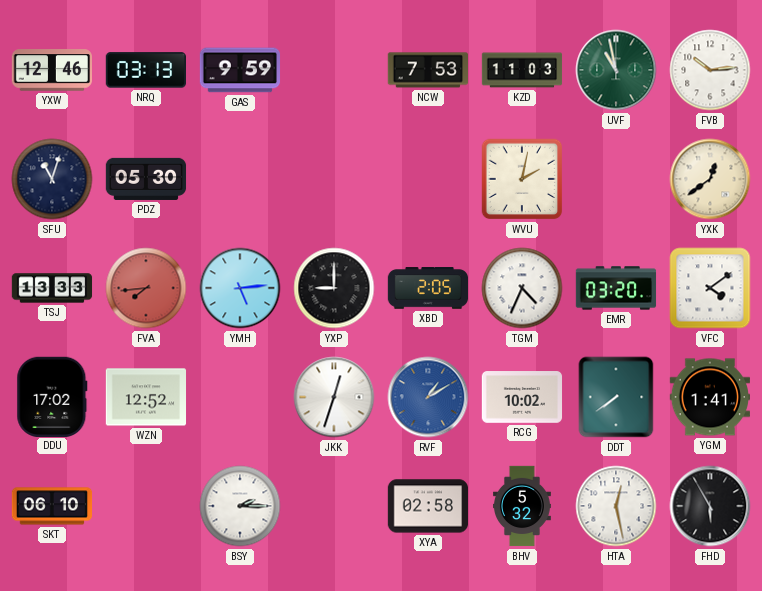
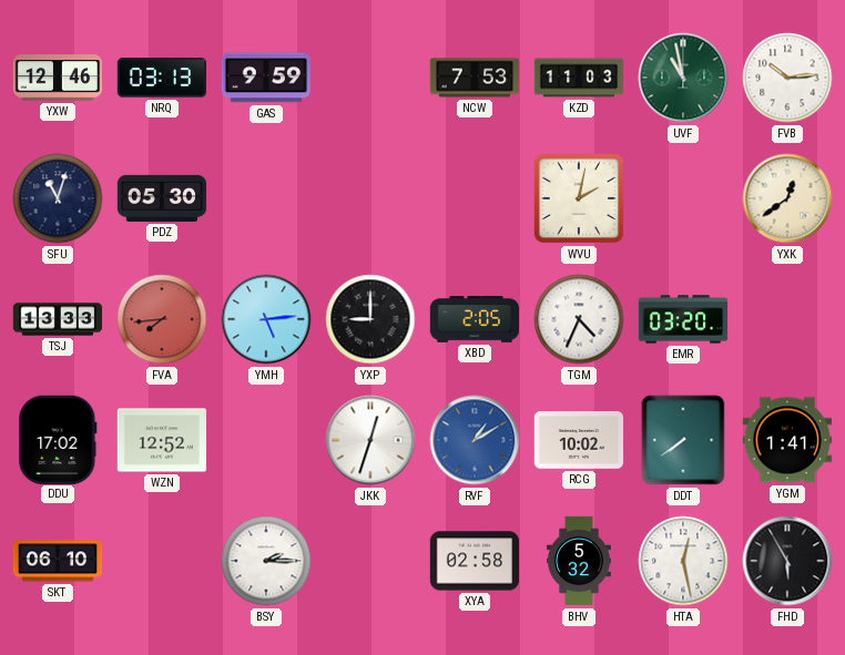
VFC: 4:09 -> none (710, 288)
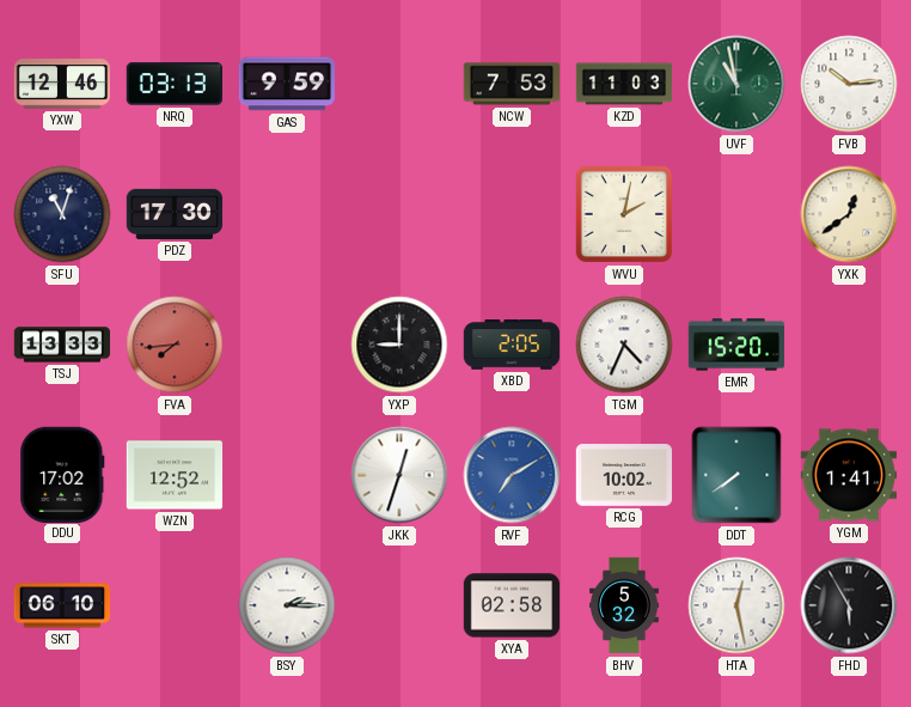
PDZ: 05:30 -> 17:30 (175, 214)
YMH: 5:14 -> none (266, 319)
EMR: 03:20 -> 15:20 (736, 345)
RVF: 1:10 -> 7:10 (512, 475)
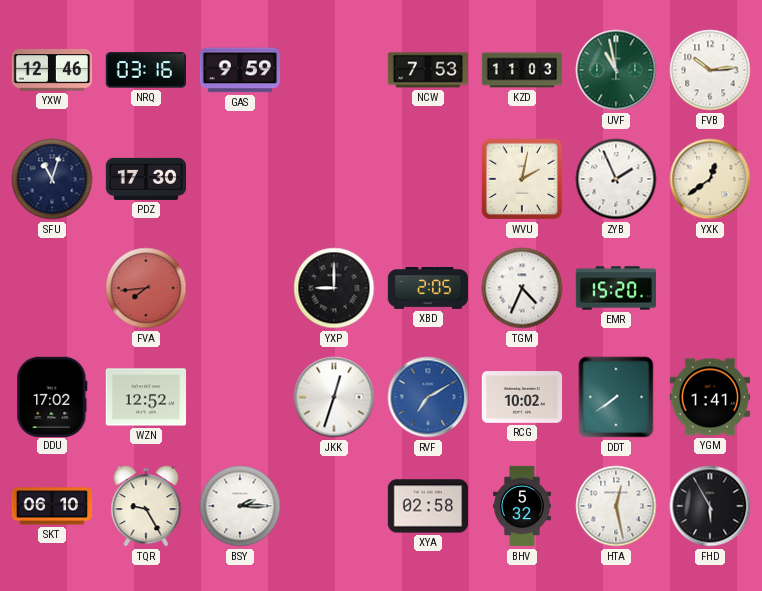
NRQ: 03:13 -> 03:16 (145, 70)
ZYB: none -> 1:56 (616, 179)
TSJ: 13:33 -> none (62, 345)
TQR: none -> 9:25 (146, 506)
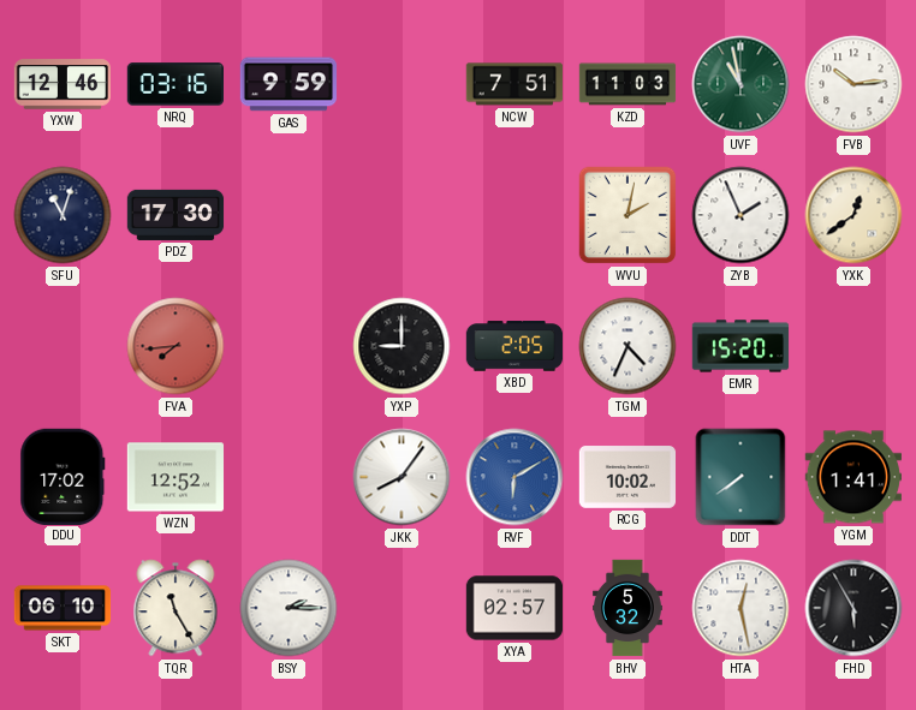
NCW: 7:53 -> 7:51 (513, 84)
JKK: 12:33 -> 8:06 (402, 477)
RVF: 7:10 -> 6:10 (514, 477)
TQR: 9:25 -> 11:25 (176, 608)
XYA: 02:58 -> 02:57 (514, 608)
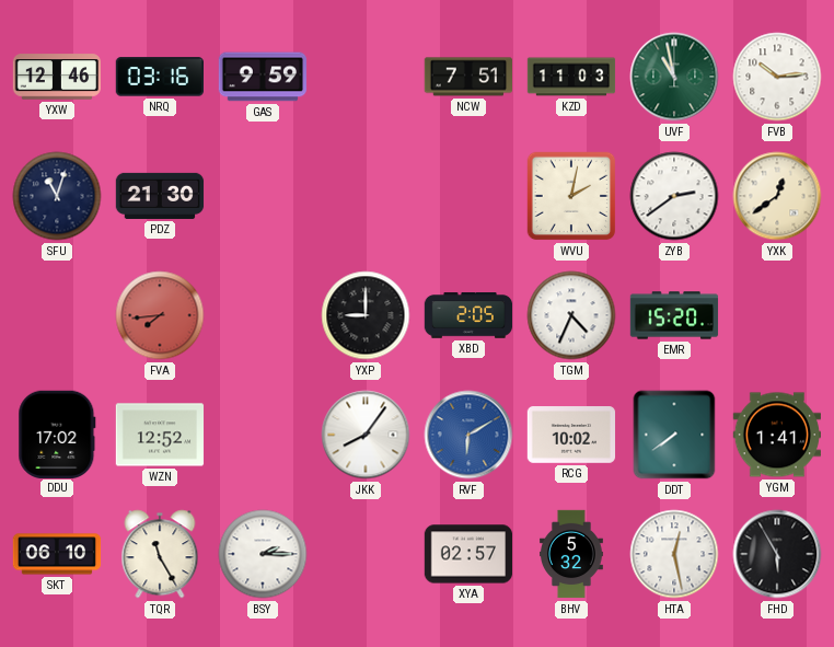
PDZ: 17:30 -> 21:30 (160, 196)
ZYB: 1:56 -> 2:39 (674, 196)
